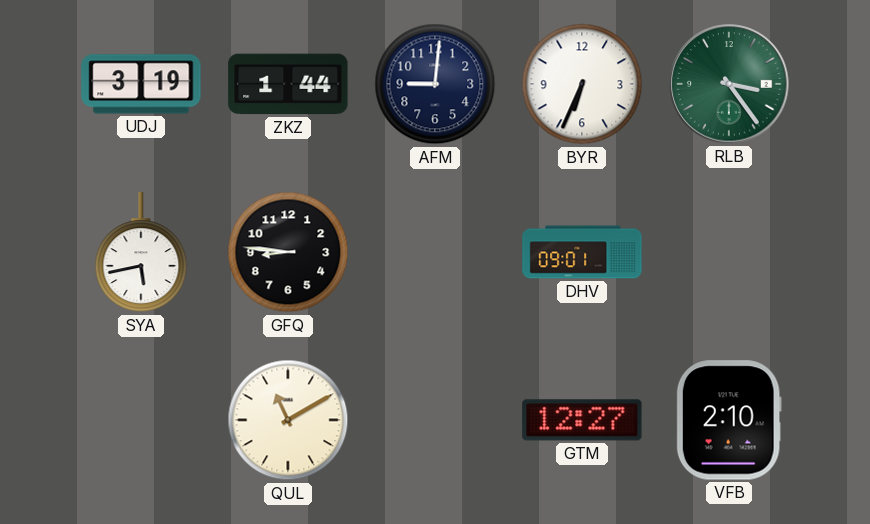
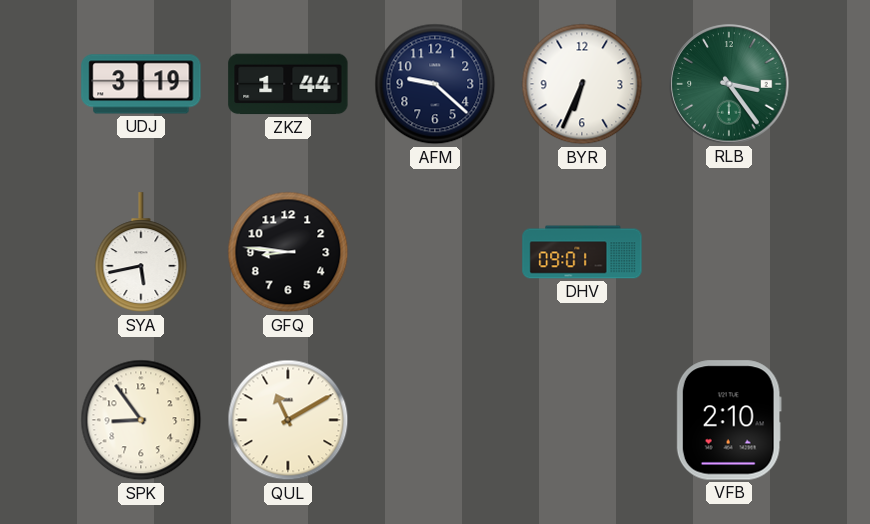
AFM: 9:01 -> 9:22 (435, 84)
SPK: none -> 8:54 (141, 420)
GTM: 12:27 -> none (582, 420)
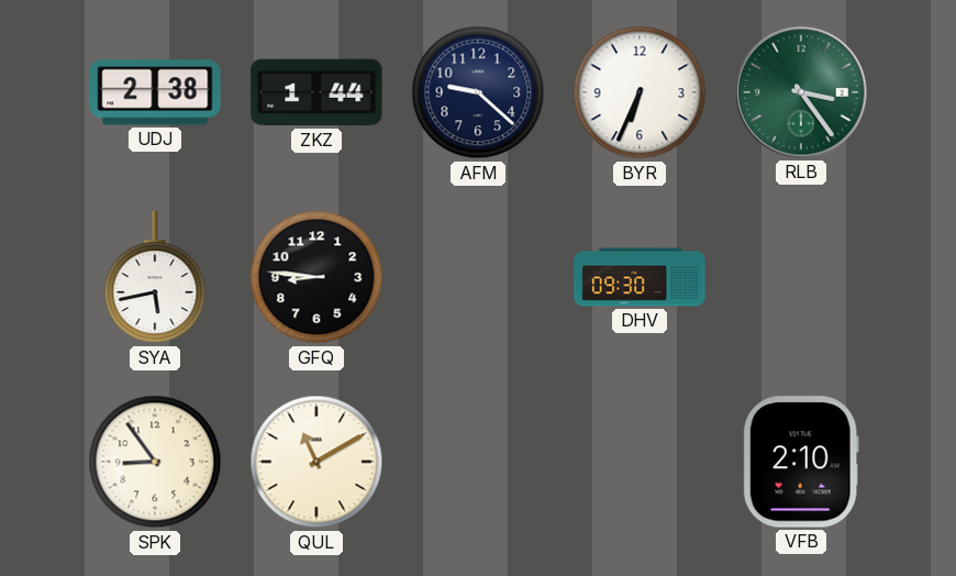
UDJ: 3:19 -> 2:38 (155, 92)
DHV: 09:01 -> 09:30 (640, 277)
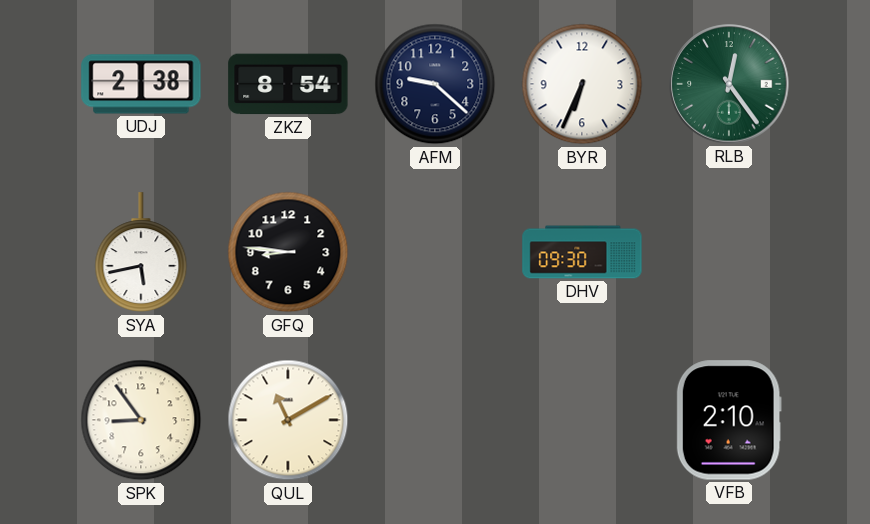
ZKZ: 1:44 -> 8:54 (288, 84)
RLB: 3:24 -> 12:24 (729, 84)
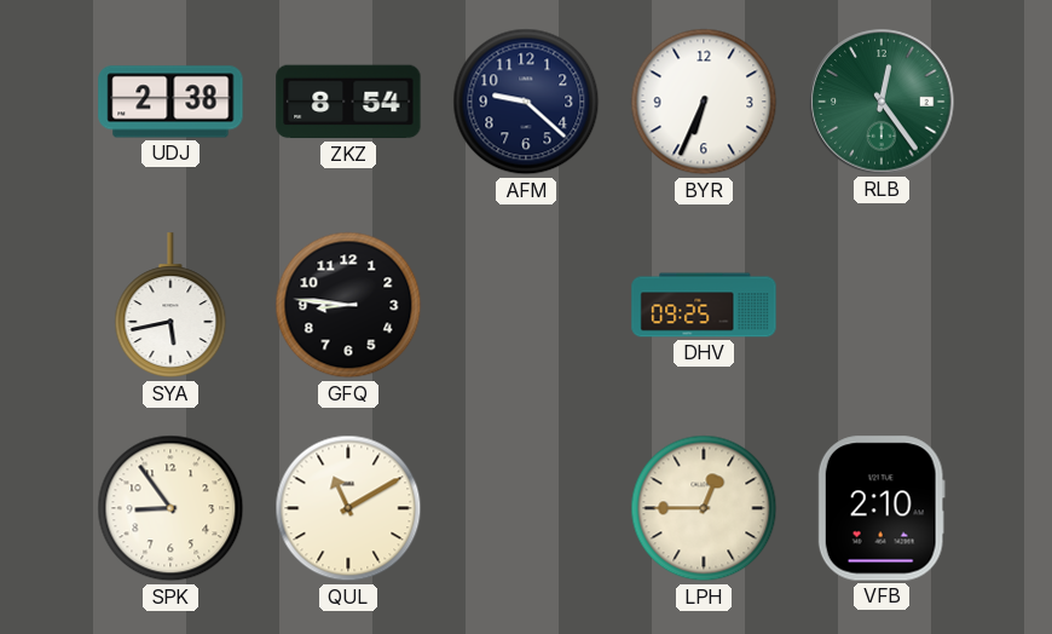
DHV: 09:30 -> 09:25 (704, 305)
LPH: none -> 12:45 (704, 508)
